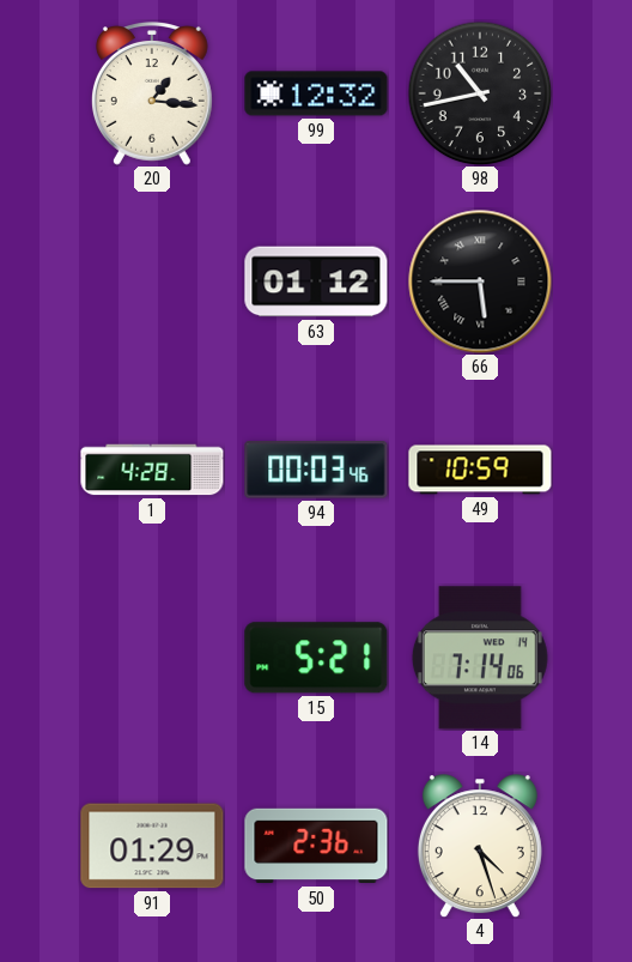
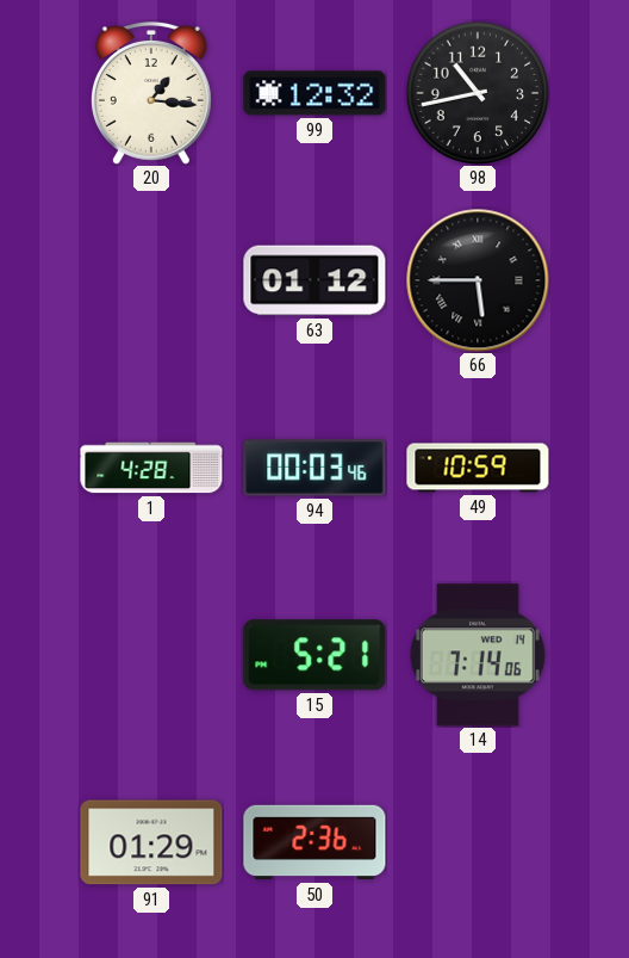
4: 4:27 -> none (480, 846)
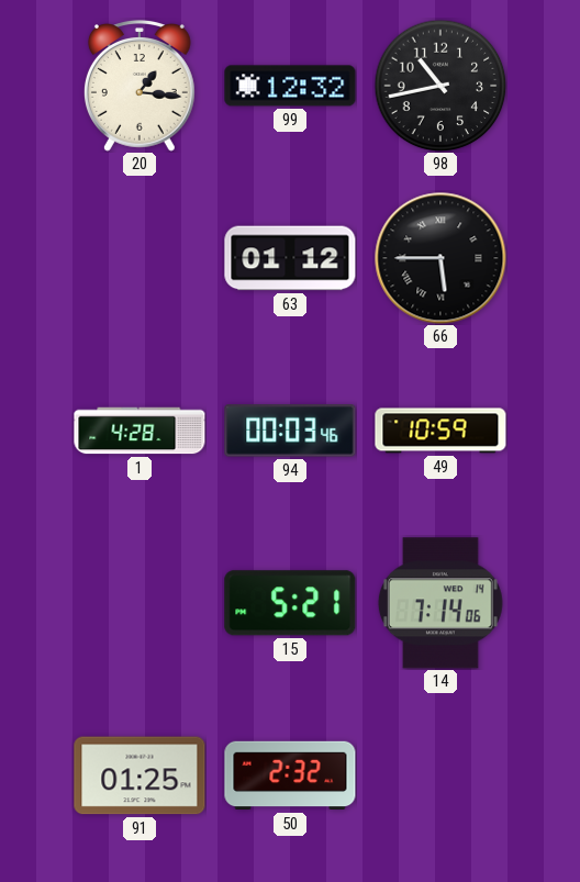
91: 01:29 -> 01:25 (140, 775)
50: 2:36 -> 2:32 (290, 775)
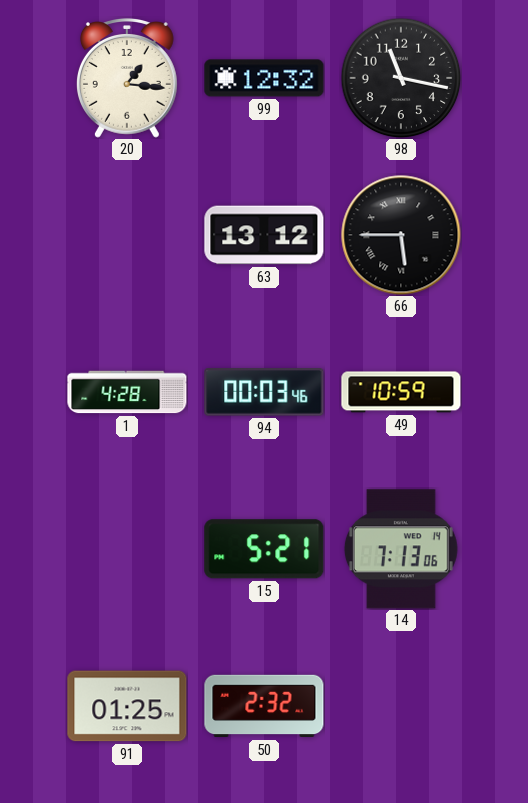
98: 10:43 -> 11:17 (401, 78)
63: 01:12 -> 13:12 (264, 235)
14: 7:14 -> 7:13 (401, 549)
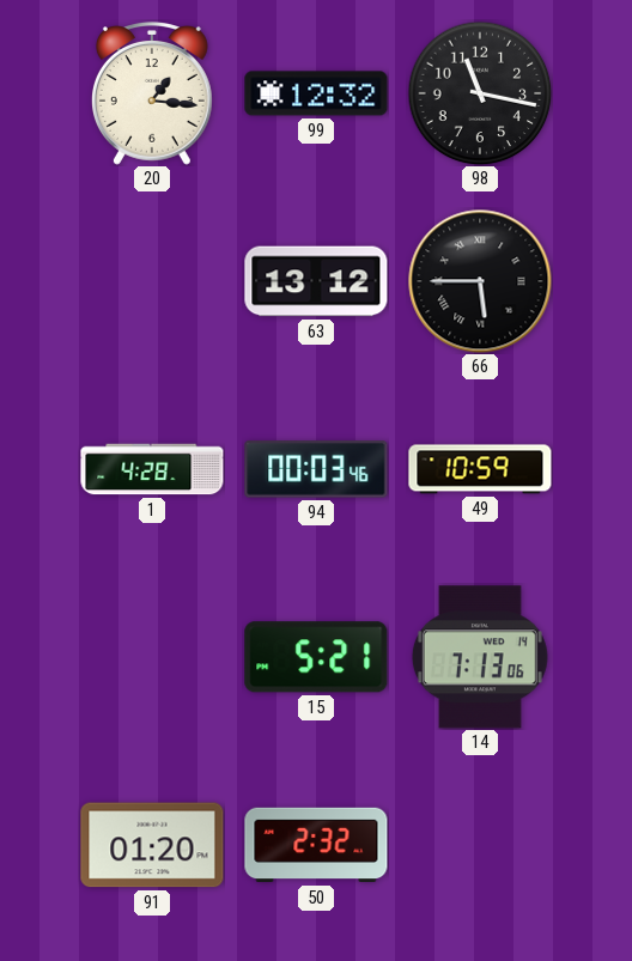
91: 01:25 -> 01:20 (152, 845)
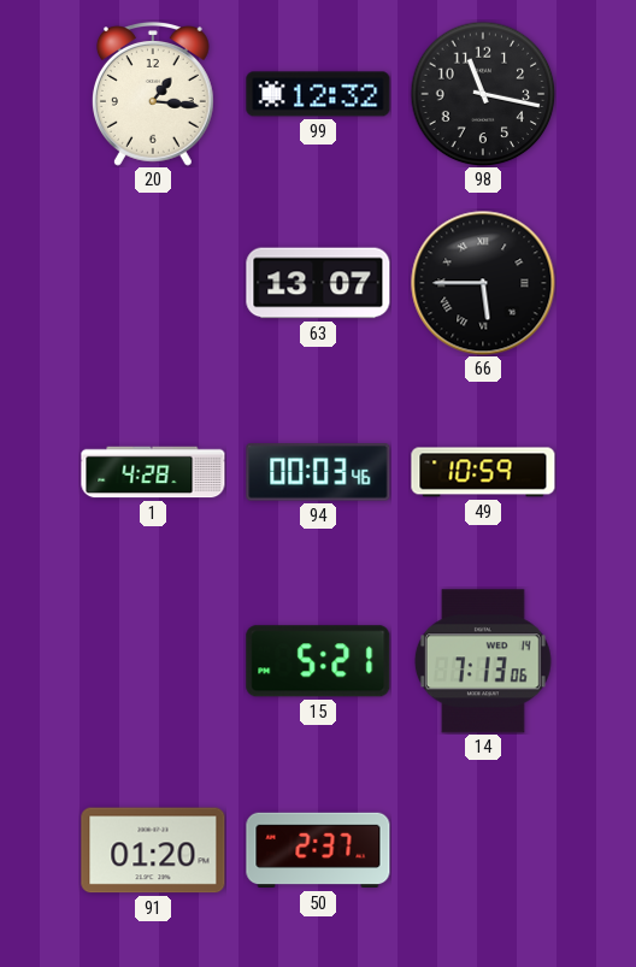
63: 13:12 -> 13:07 (318, 283)
50: 2:32 -> 2:37 (318, 850)
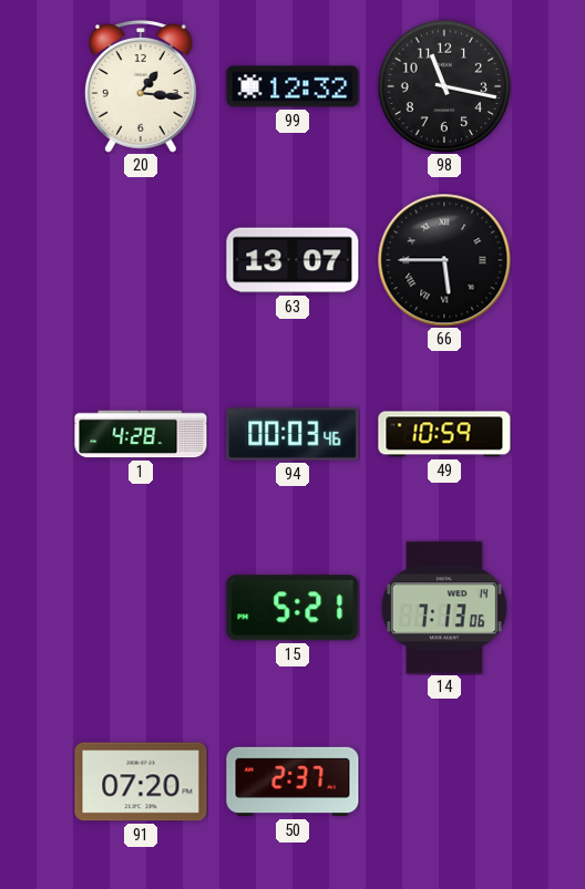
91: 01:20 -> 07:20 (141, 782)
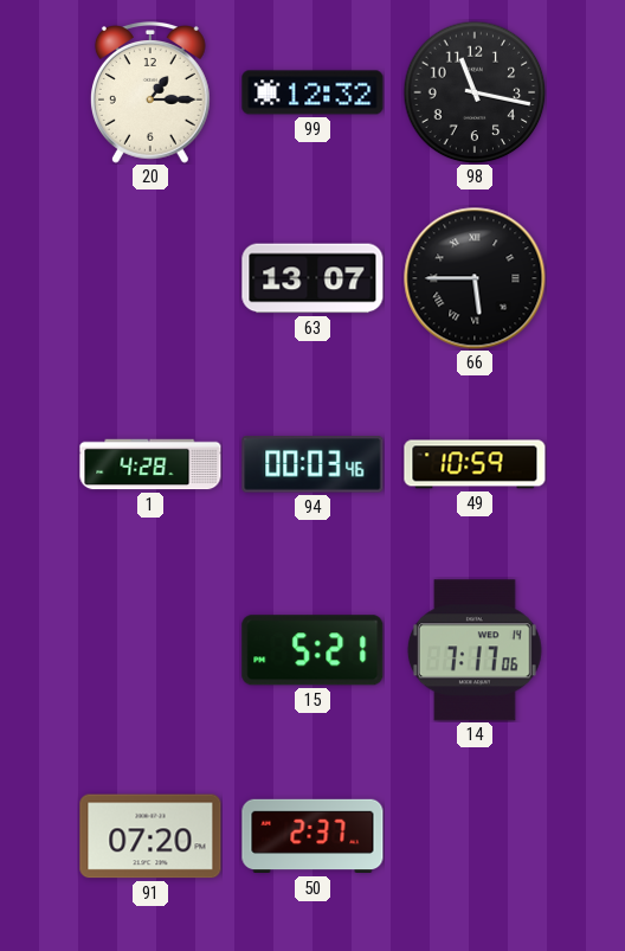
20: 1:16 -> 1:15 (150, 94)
14: 7:13 -> 7:17 (475, 650)
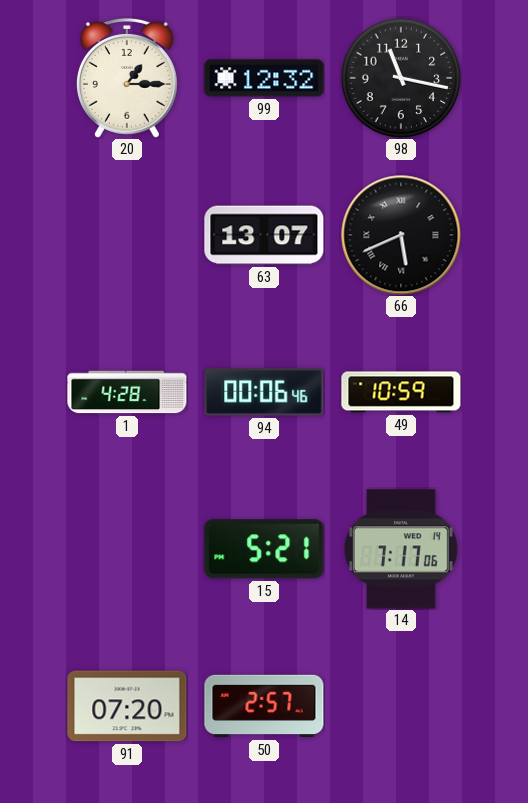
66: 5:45 -> 5:41 (401, 235)
94: 00:03 -> 00:06 (264, 392)
50: 2:37 -> 2:57 (264, 706)
